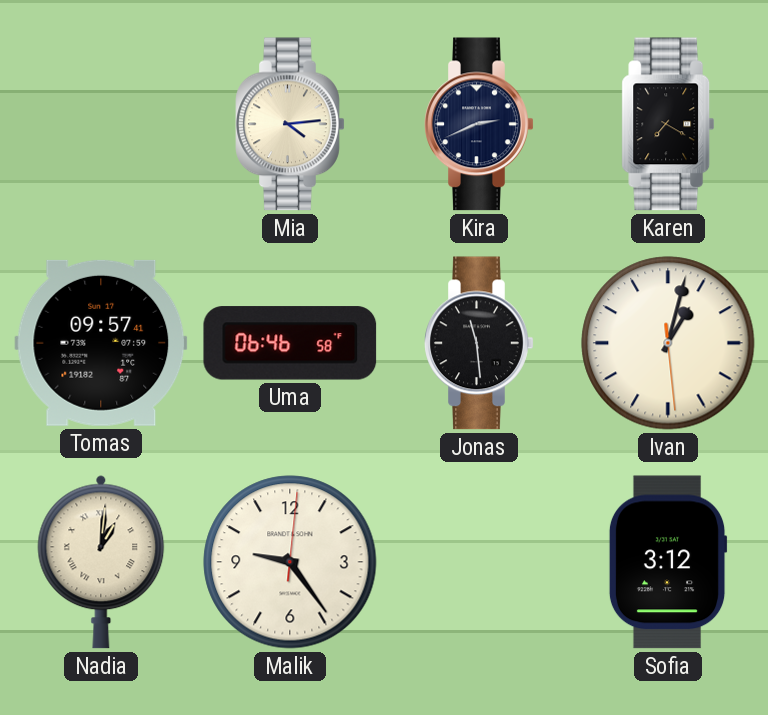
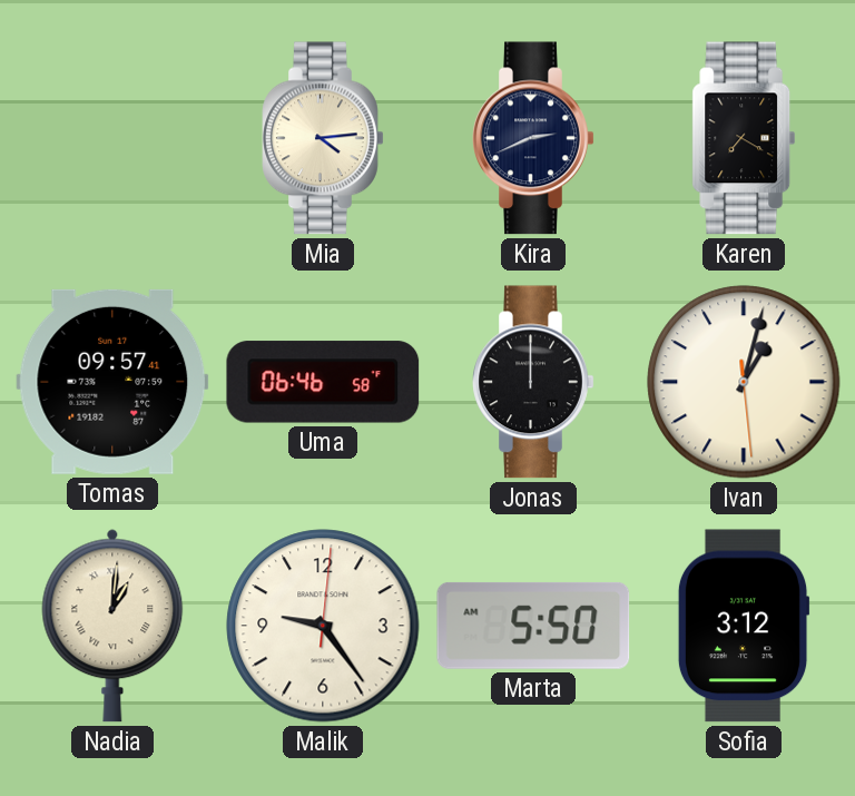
Jonas: 11:29 -> 12:00 (533, 382)
Marta: none -> 5:50 (533, 626)
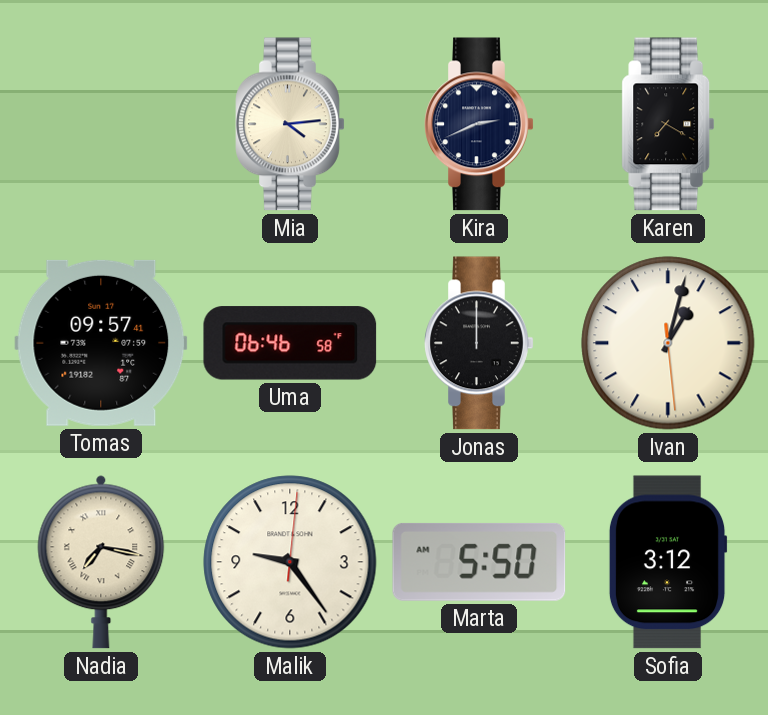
Nadia: 1:01 -> 7:17 (101, 562)
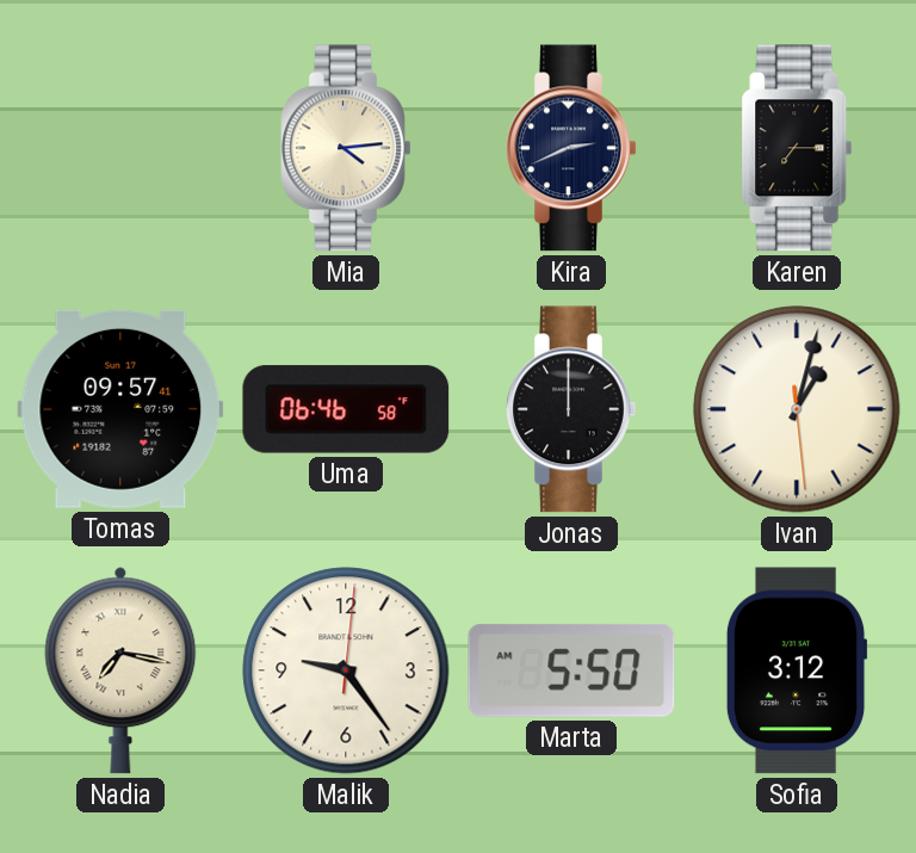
Karen: 7:20 -> 7:15 (797, 148)
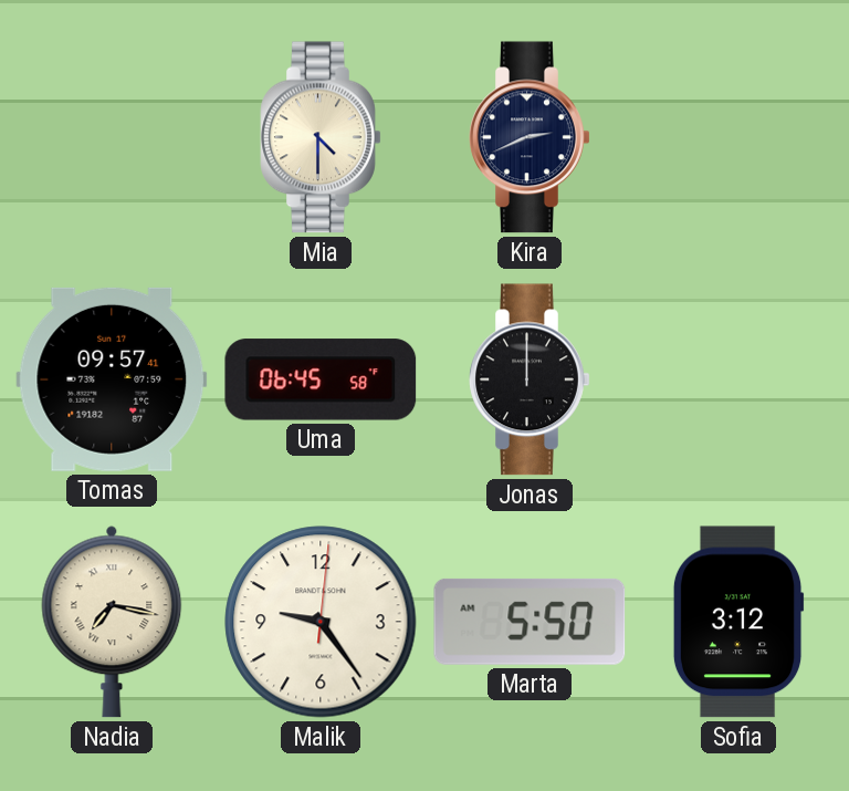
Mia: 4:14 -> 4:30 (321, 137)
Karen: 7:15 -> none (797, 148)
Uma: 06:46 -> 06:45 (321, 379)
Ivan: 1:02 -> none (797, 409)
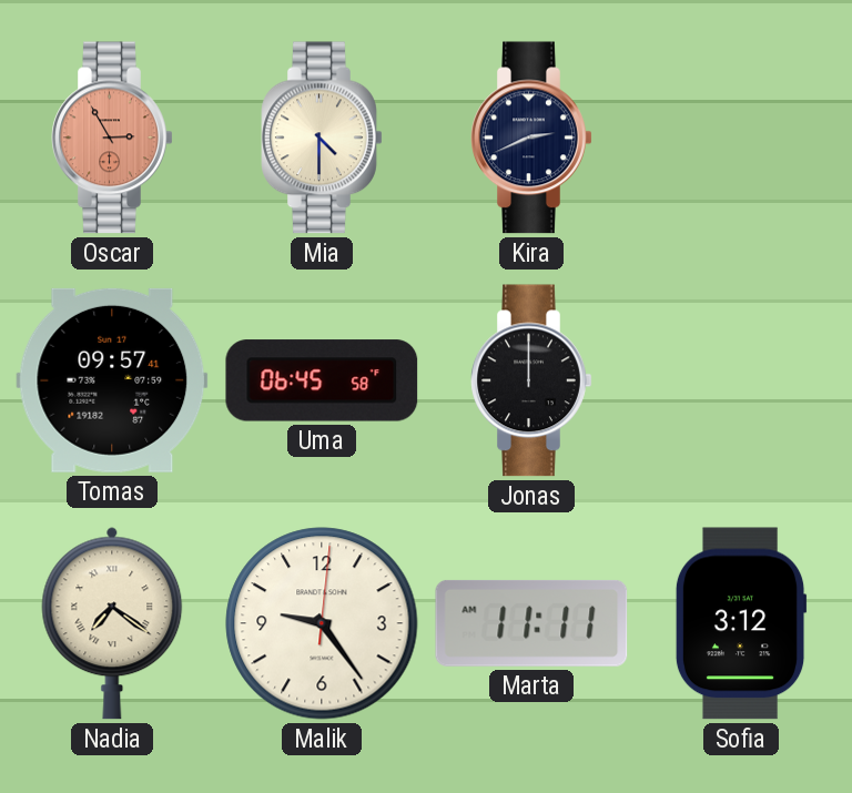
Oscar: none -> 2:55 (112, 138)
Nadia: 7:17 -> 7:21 (112, 623)
Marta: 5:50 -> 11:11 (531, 623)
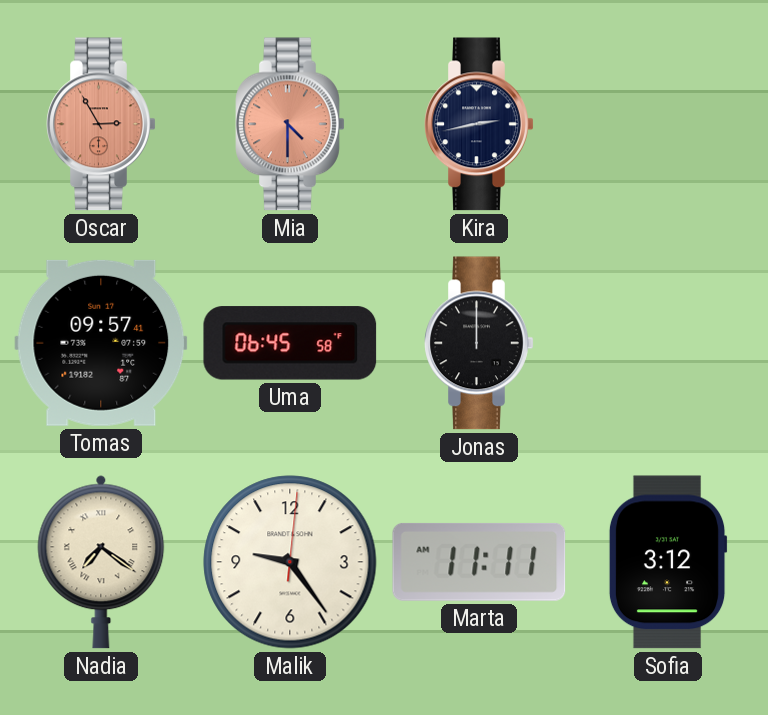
Mia dial: cream -> salmon (290, 124)
Kira: 2:41 -> 2:43 (479, 124)
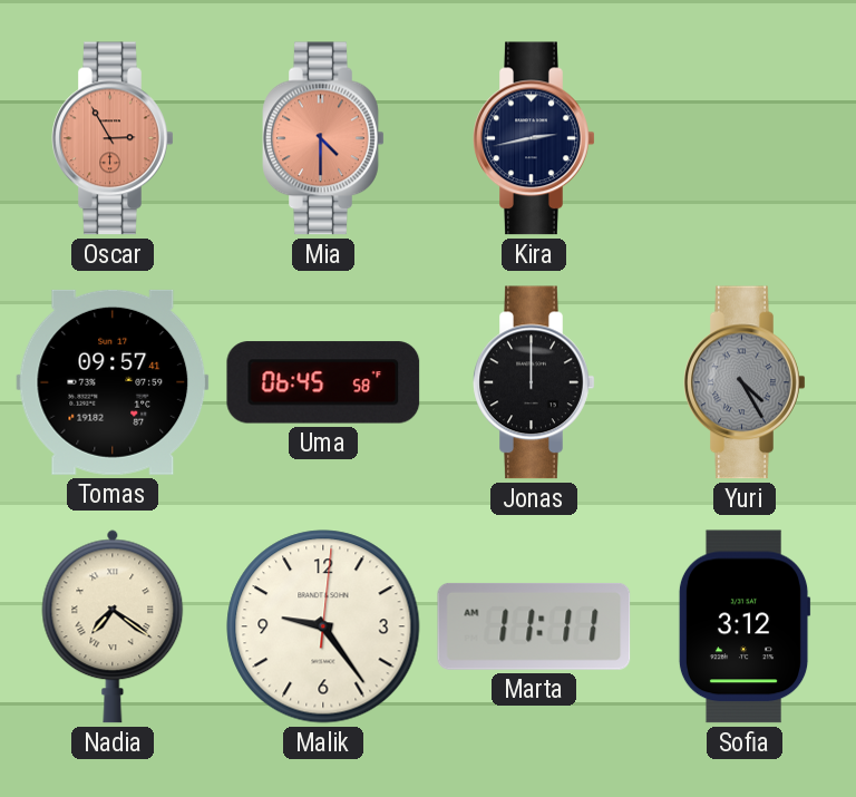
Yuri: none -> 4:25 (745, 382)
